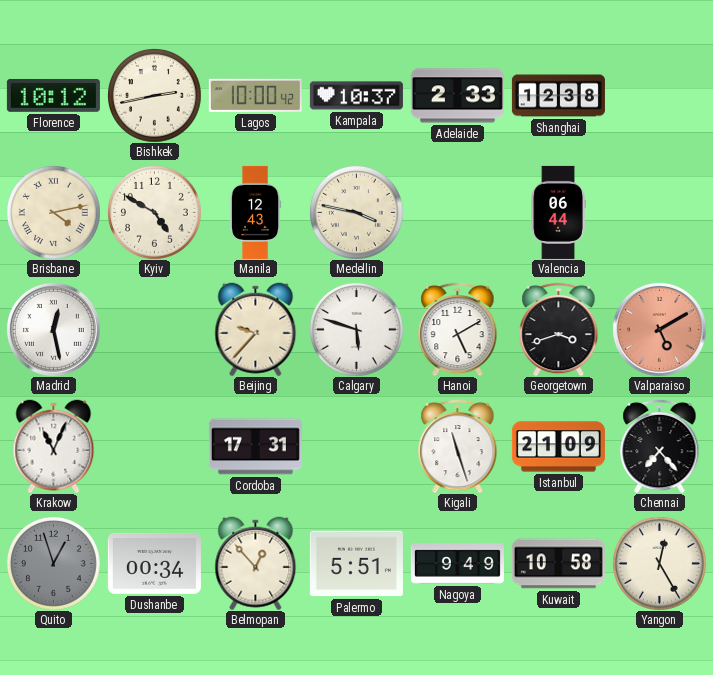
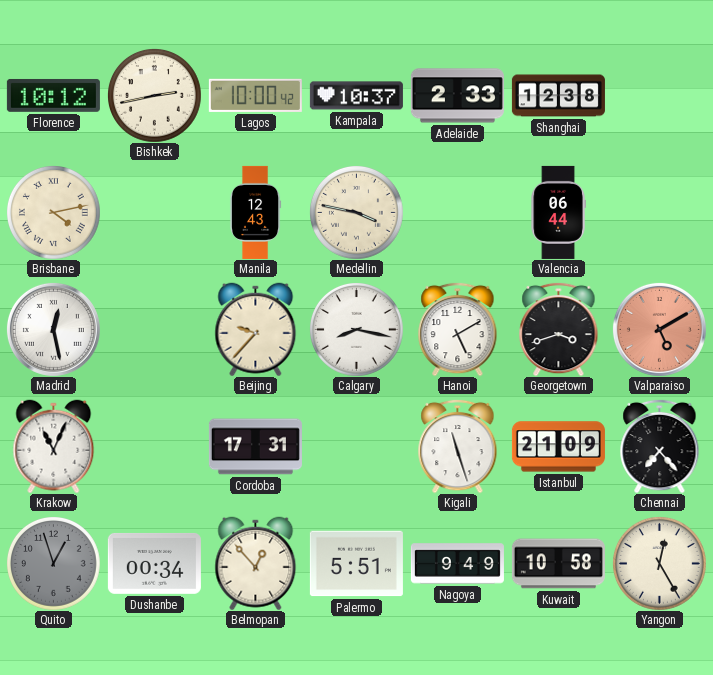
Kyiv: 4:50 -> none (155, 213)
Calgary: 5:48 -> 8:17 (357, 330)
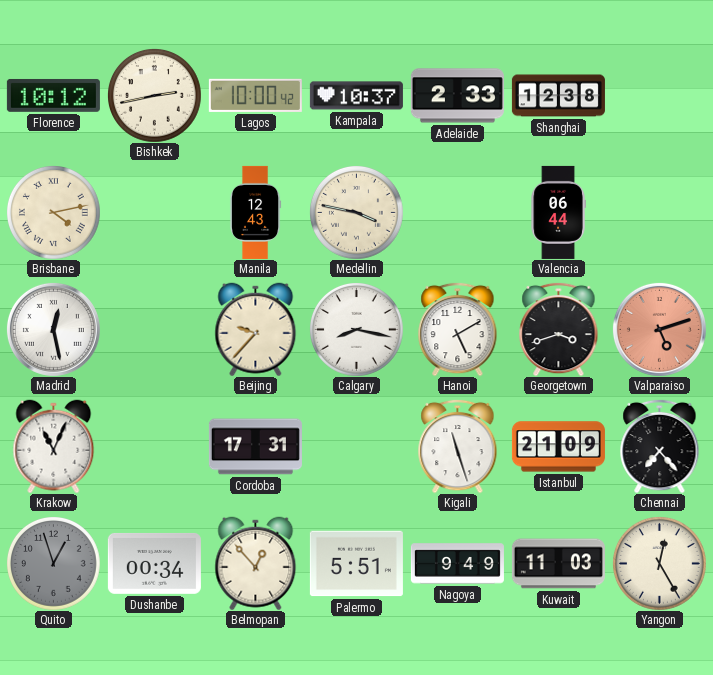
Valparaiso: 5:10 -> 5:12 (659, 329)
Kuwait: 10:58 -> 11:03 (558, 564)
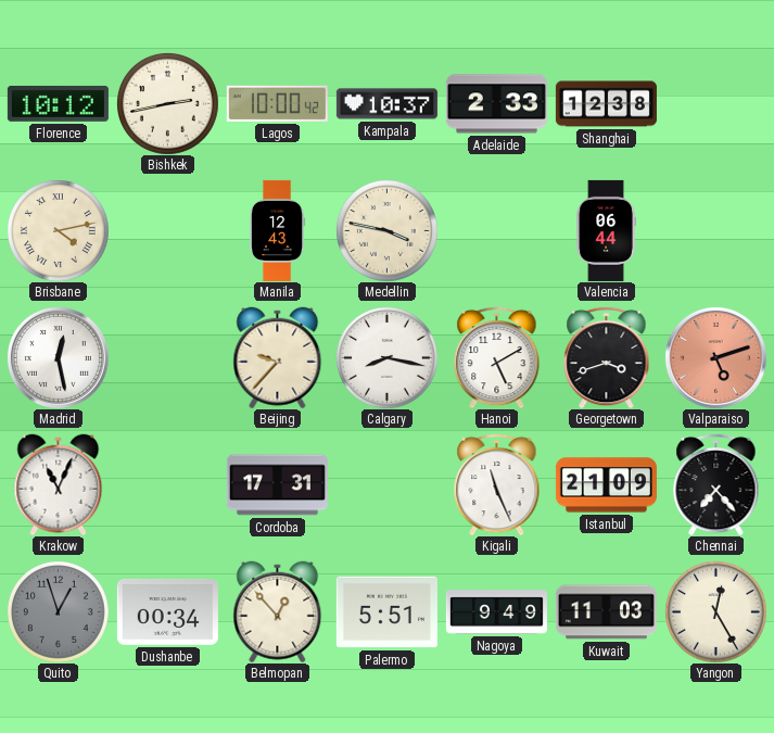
Kigali: 11:27 -> 11:26 (497, 484)
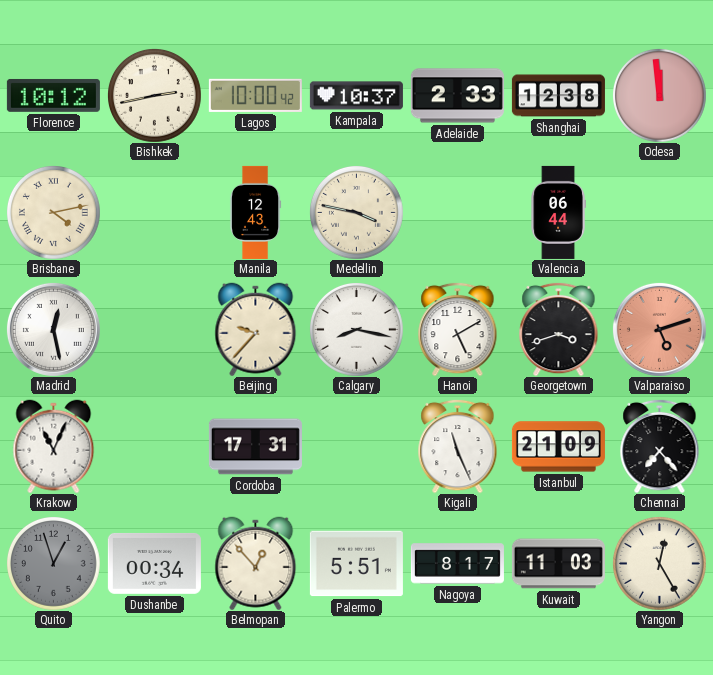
Odesa: none -> 11:59 (660, 96)
Nagoya: 9:49 -> 8:17 (457, 564)
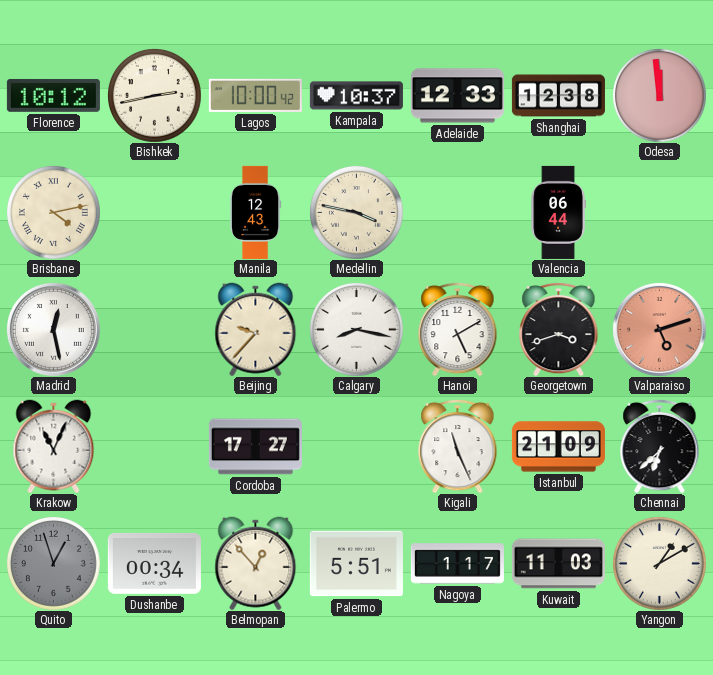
Adelaide: 2:33 -> 12:33 (457, 96)
Cordoba: 17:31 -> 17:27 (255, 447)
Chennai: 7:23 -> 6:38 (660, 446)
Nagoya: 8:17 -> 1:17 (457, 564)
Yangon: 12:25 -> 1:10 (660, 564)
